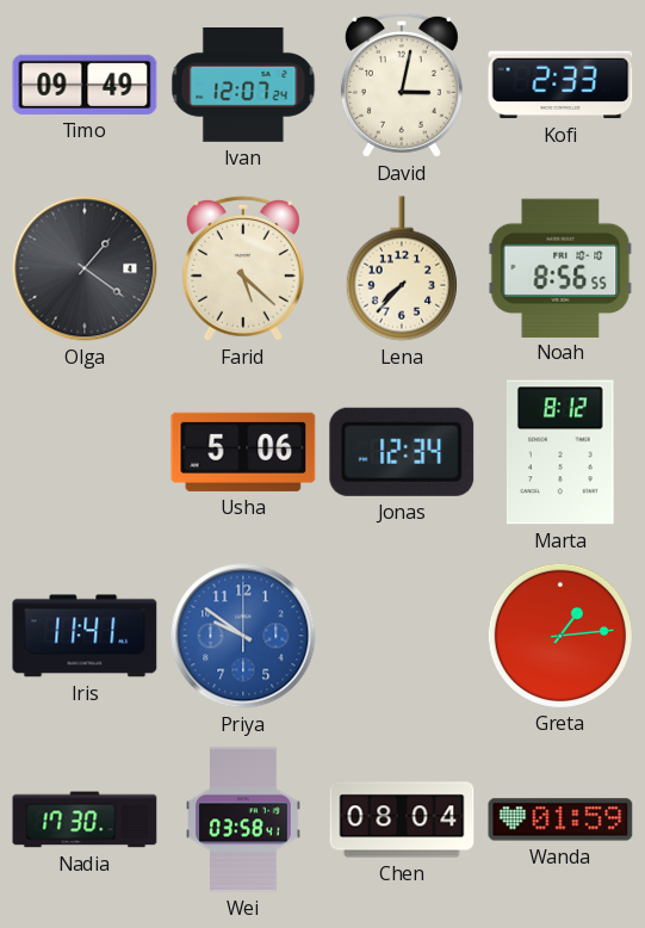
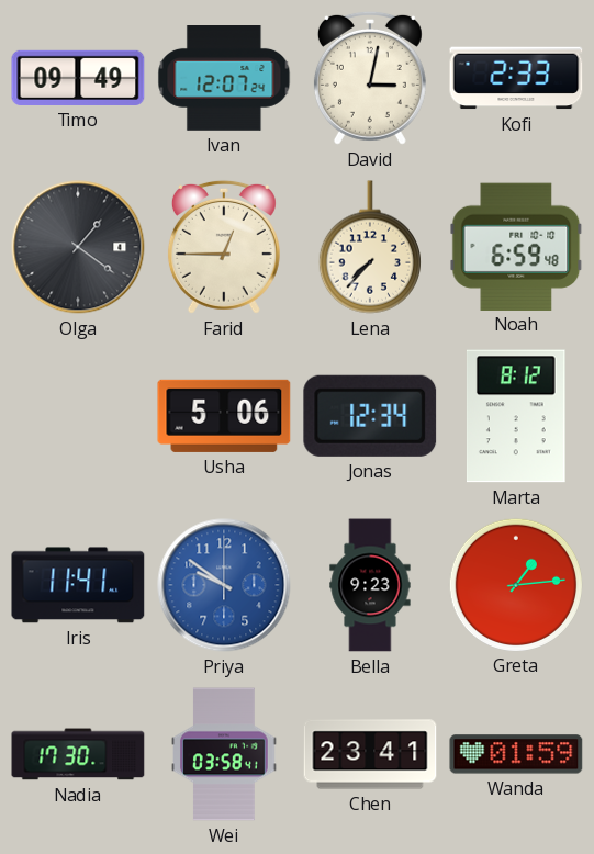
Farid: 5:22 -> 12:45 (224, 247)
Noah: 8:56 -> 6:59 (516, 246)
Bella: none -> 9:23 (370, 585)
Chen: 08:04 -> 23:41 (370, 754)
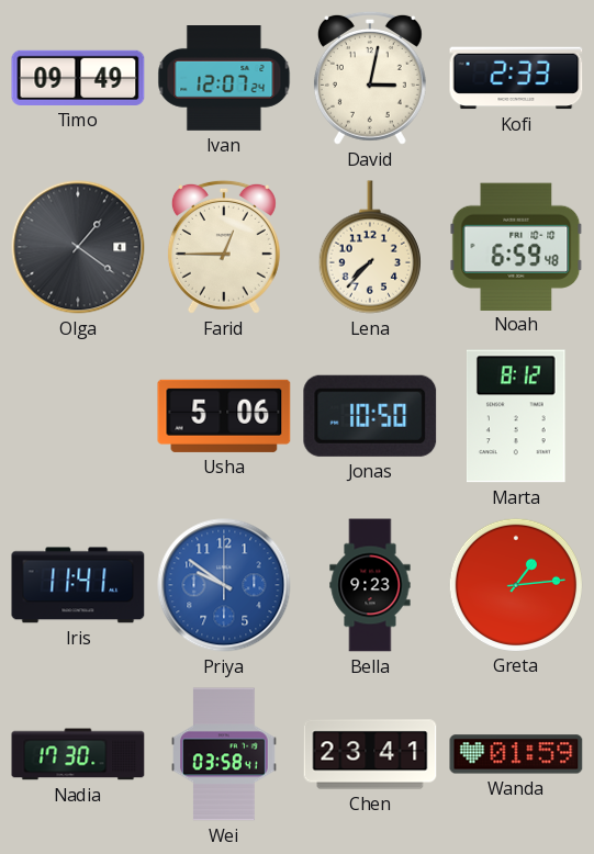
Jonas: 12:34 -> 10:50 (370, 416)
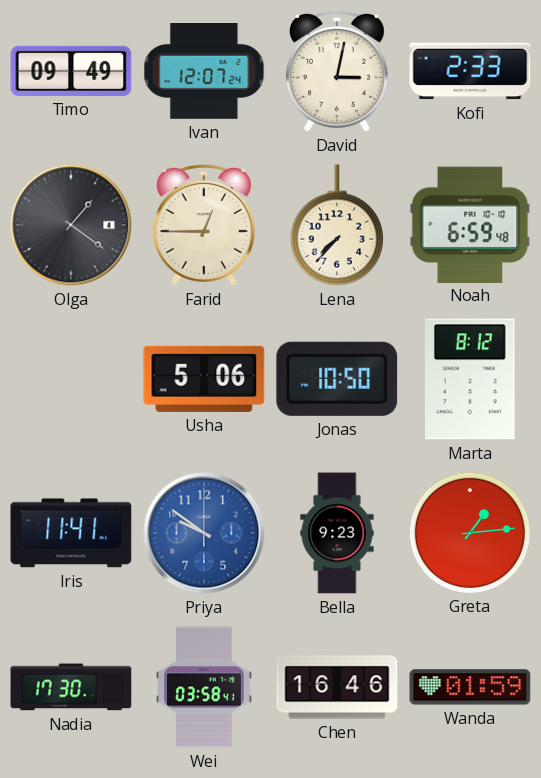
Chen: 23:41 -> 16:46 (337, 687)
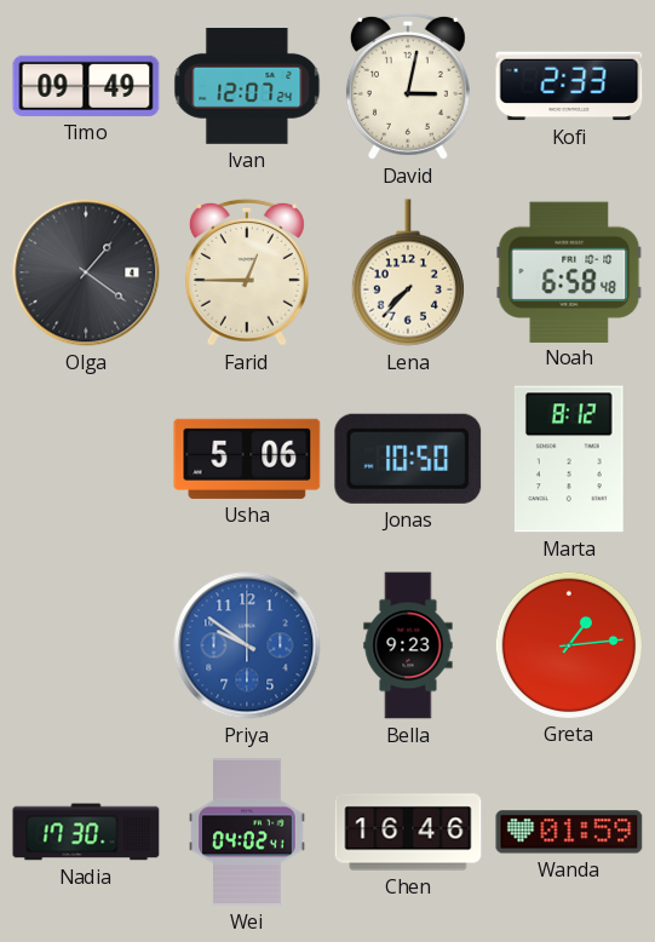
Noah: 6:59 -> 6:58 (569, 271)
Iris: 11:41 -> none (71, 533)
Wei: 03:58 -> 04:02 (248, 832)
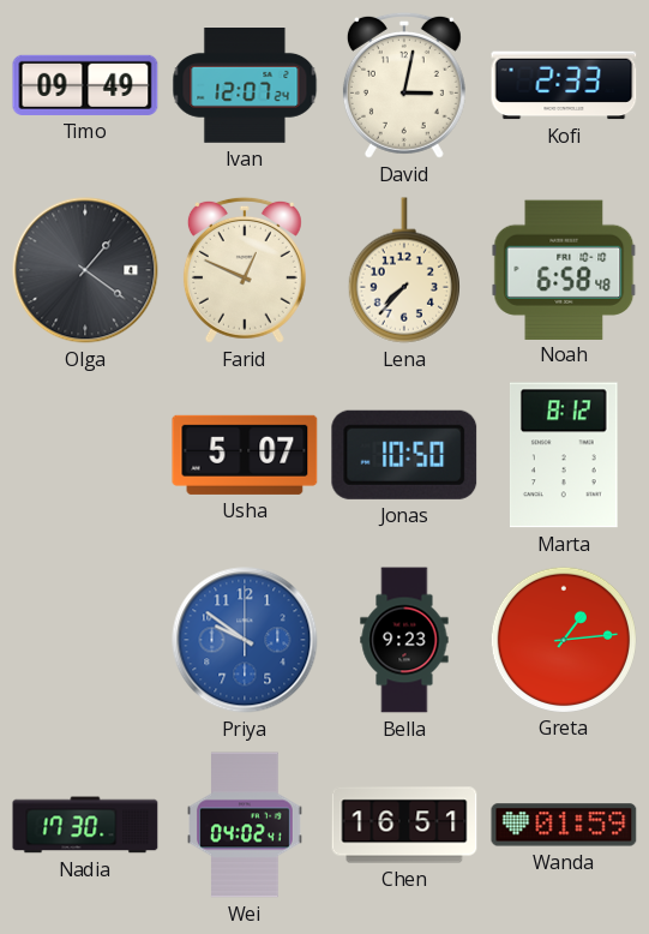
Farid: 12:45 -> 12:49 (245, 270)
Usha: 5:06 -> 5:07 (245, 455)
Chen: 16:46 -> 16:51 (404, 825)
